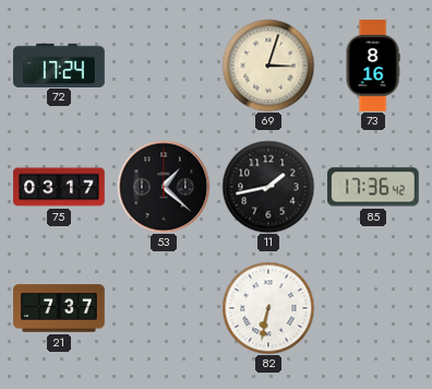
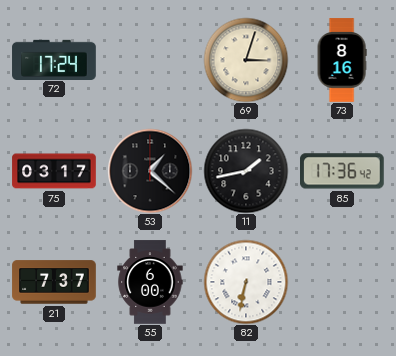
55: none -> 6:00 (150, 282)
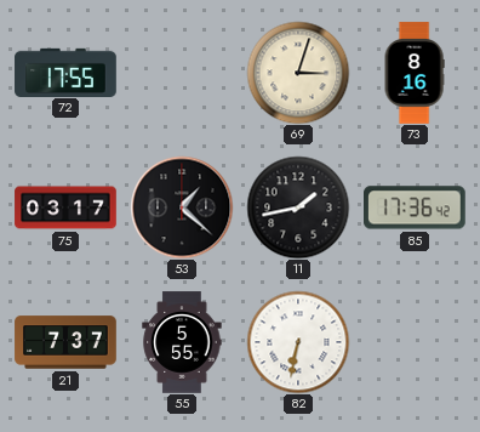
72: 17:24 -> 17:55 (65, 72)
55: 6:00 -> 5:55 (182, 342)
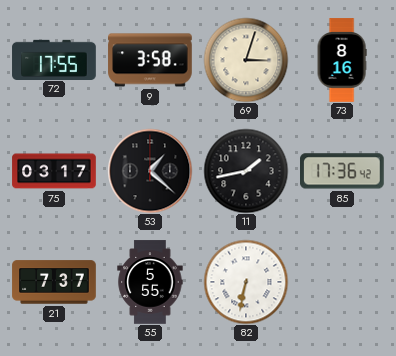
9: none -> 3:58 (150, 60)
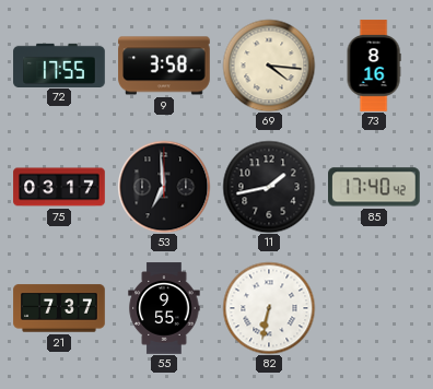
69: 3:03 -> 4:16 (269, 66)
53: 1:22 -> 6:59 (164, 187)
85: 17:36 -> 17:40 (375, 187)
55: 5:55 -> 9:55 (164, 308)
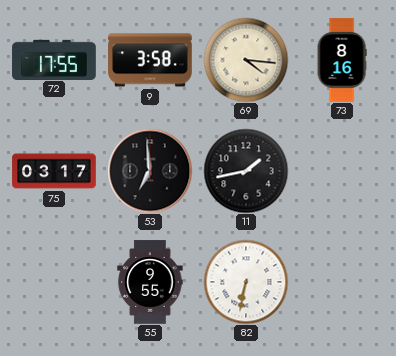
85: 17:40 -> none (375, 187)
21: 7:37 -> none (59, 308)
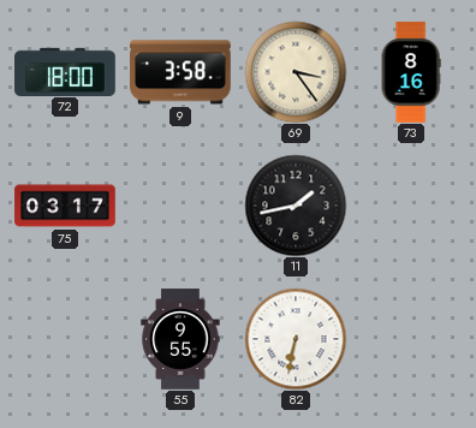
72: 17:55 -> 18:00 (65, 71)
69: 4:16 -> 3:24 (296, 72)
53: 6:59 -> none (150, 171)
